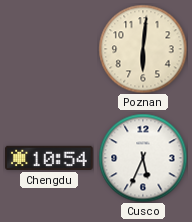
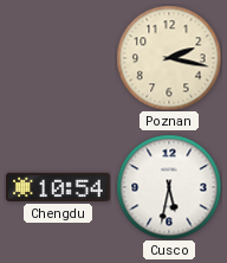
Poznan: 6:01 -> 2:17 (169, 58)
Cusco: 5:34 -> 5:32 (169, 187)
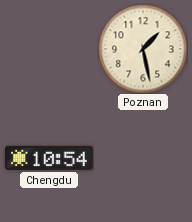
Poznan: 2:17 -> 1:28 (143, 49)
Cusco: 5:32 -> none (169, 187)
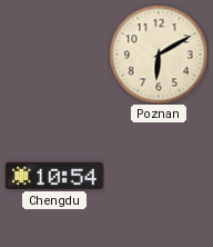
Poznan: 1:28 -> 6:10 (159, 55)
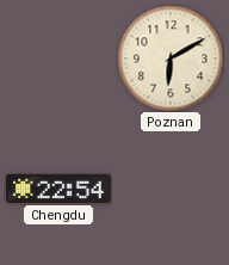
Chengdu: 10:54 -> 22:54 (58, 189)
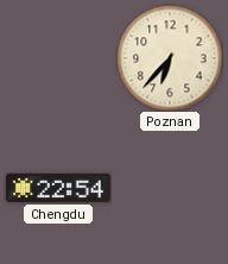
Poznan: 6:10 -> 6:37 (170, 58)
